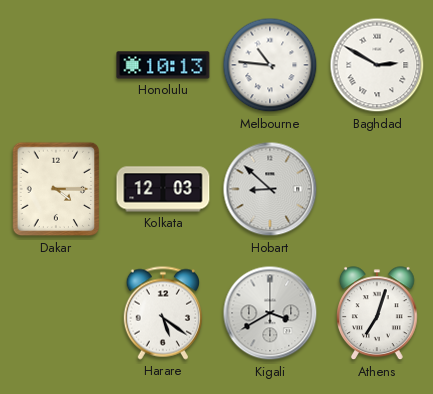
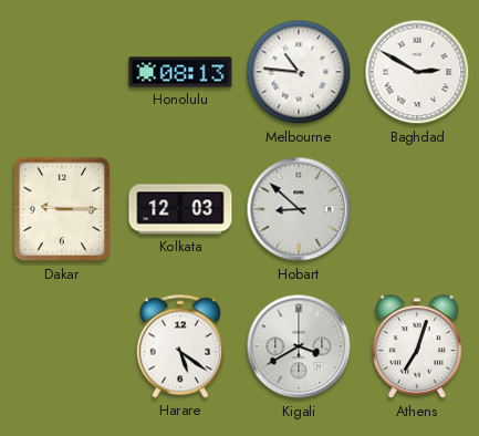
Honolulu: 10:13 -> 08:13 (180, 72)
Dakar: 4:15 -> 9:15 (62, 209)
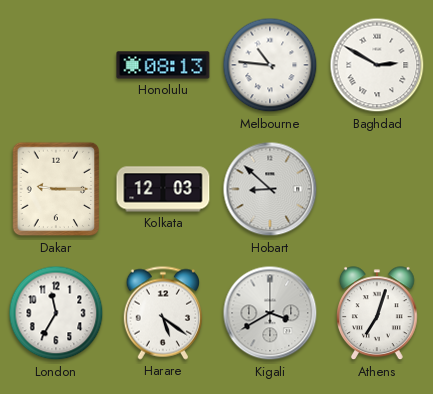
London: none -> 11:35 (56, 313)
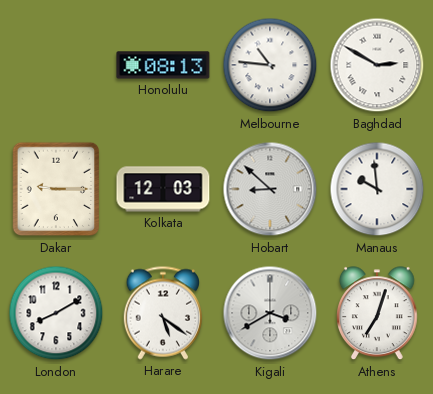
Manaus: none -> 9:59 (377, 189)
London: 11:35 -> 8:10 (56, 313)
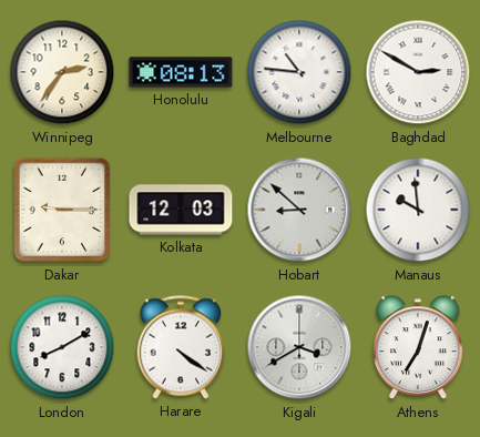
Winnipeg: none -> 2:36 (62, 72)
Harare: 5:21 -> 4:21 (180, 347)
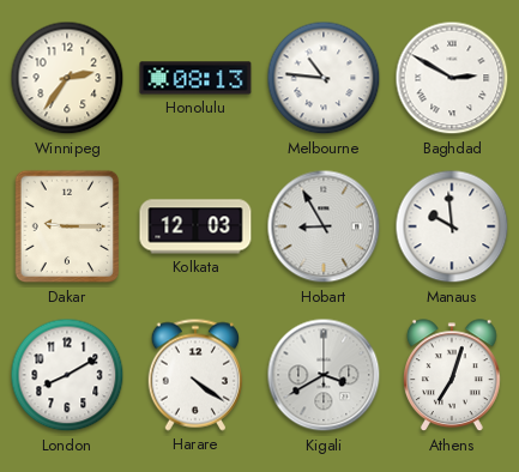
Hobart: 8:52 -> 8:55 (324, 226)
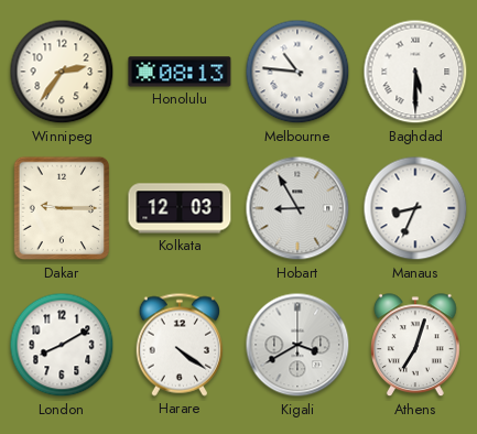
Baghdad: 2:50 -> 5:30 (415, 72)
Manaus: 9:59 -> 8:34 (415, 208)
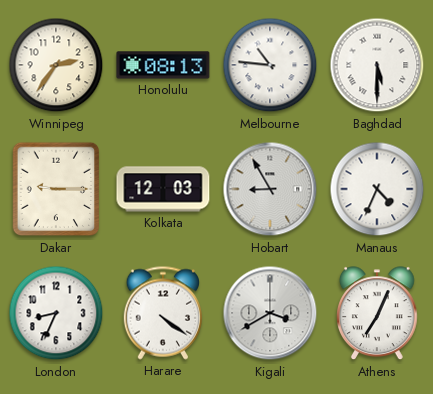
Manaus: 8:34 -> 4:34 (377, 189)
London: 8:10 -> 8:34 (56, 313)
Athens: 7:03 -> 7:04 (378, 314)
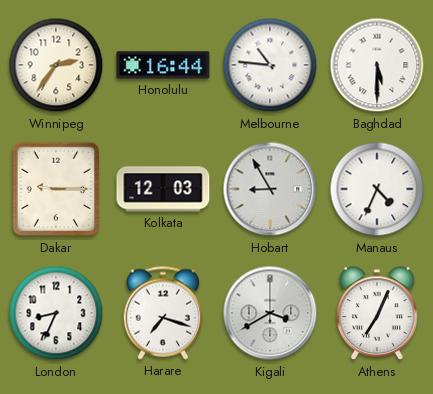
Honolulu: 08:13 -> 16:44 (163, 65)
Harare: 4:21 -> 7:18 (162, 313)
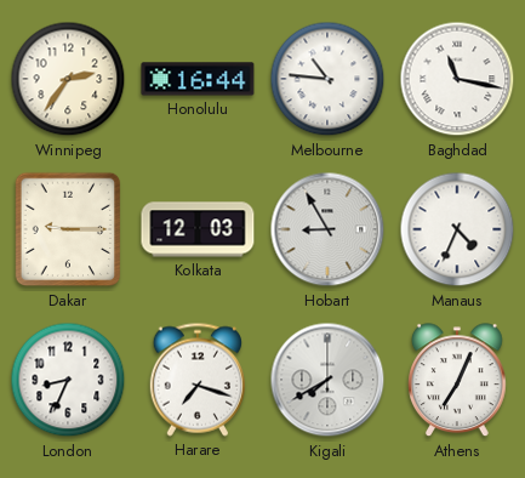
Baghdad: 5:30 -> 11:17 (457, 79)
Kigali: 3:40 -> 7:40 (327, 380)
